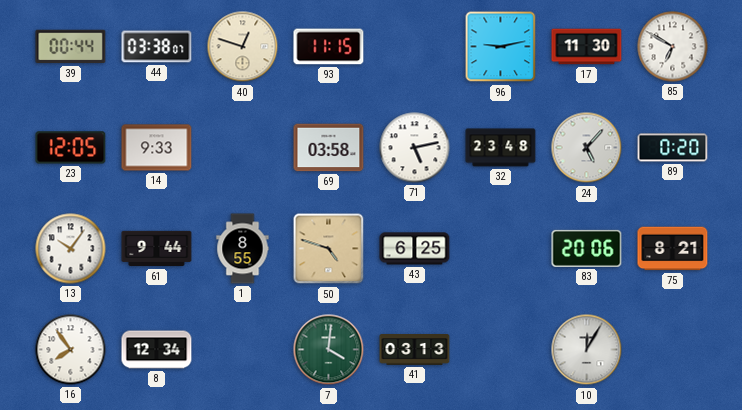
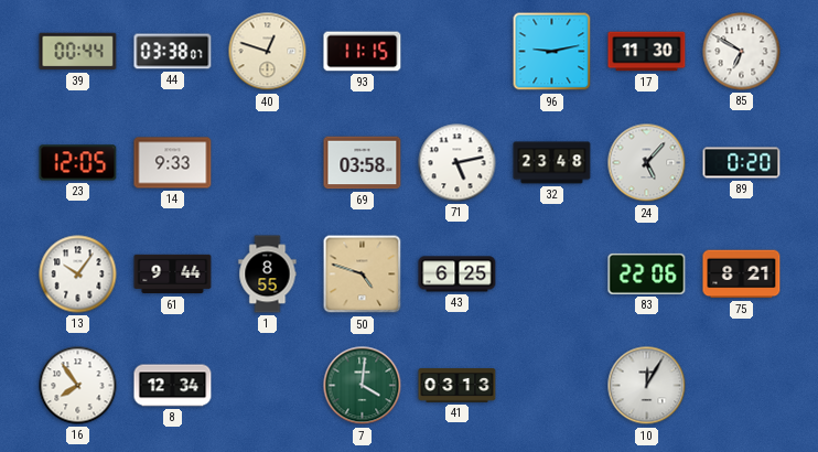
83: 20:06 -> 22:06 (647, 273)
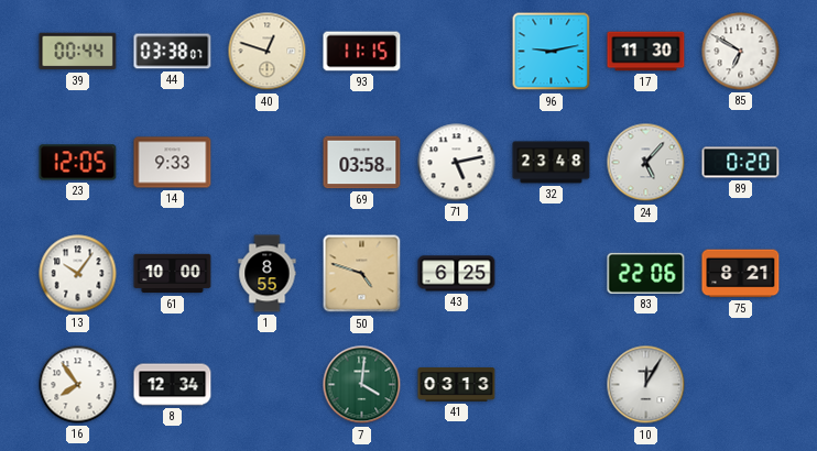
61: 9:44 -> 10:00 (173, 274)
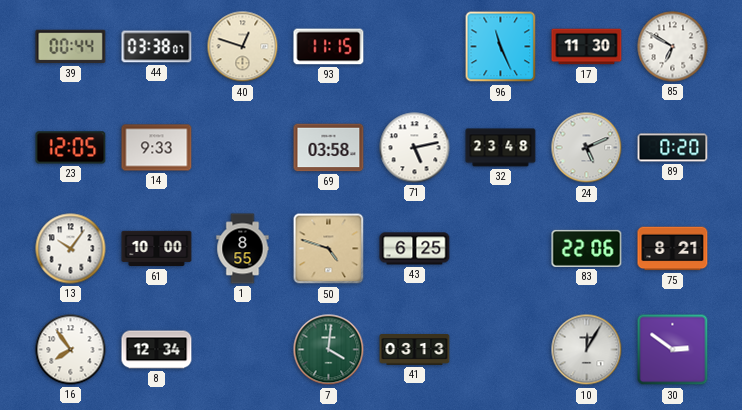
96: 9:13 -> 11:26 (501, 47)
24: 5:07 -> 5:11 (587, 148)
30: none -> 2:51 (673, 350)
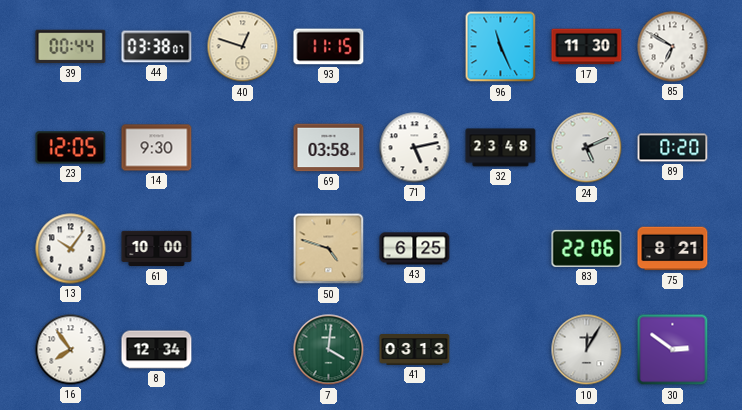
14: 9:33 -> 9:30 (157, 148)
1: 8:55 -> none (243, 249)
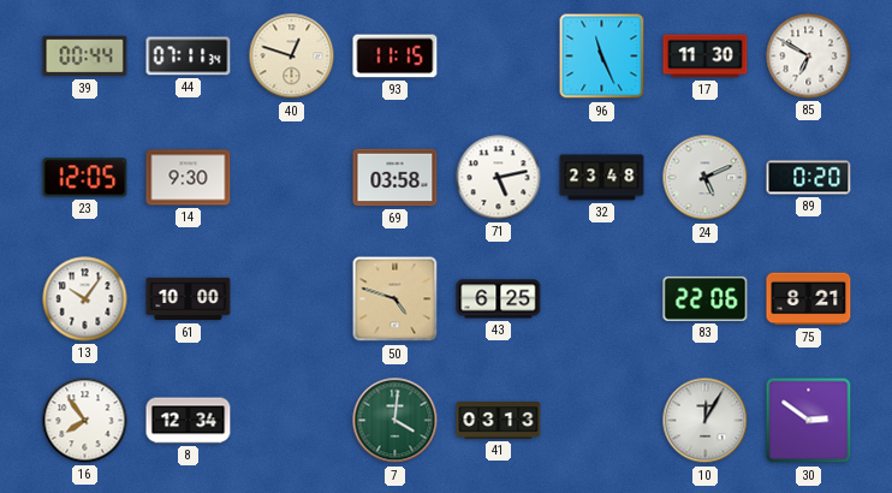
44: 03:38 -> 07:11 (189, 57)
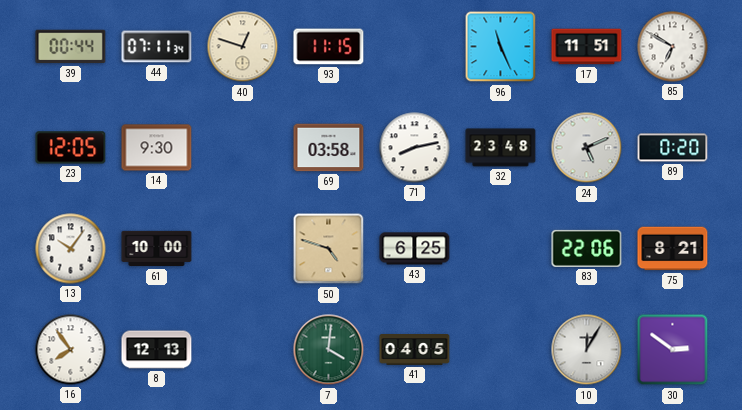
17: 11:30 -> 11:51 (587, 47)
71: 5:13 -> 8:13 (415, 148)
8: 12:34 -> 12:13 (157, 350)
41: 03:13 -> 04:05 (415, 350)
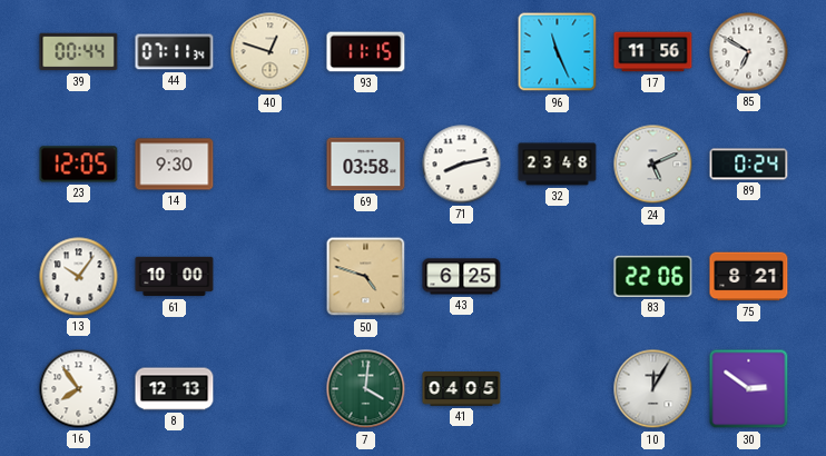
17: 11:51 -> 11:56 (653, 52)
89: 0:20 -> 0:24 (749, 165)
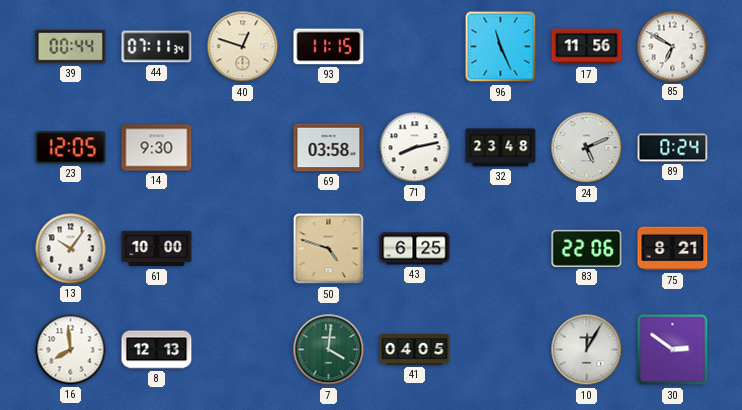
16: 7:54 -> 7:59 (71, 350)
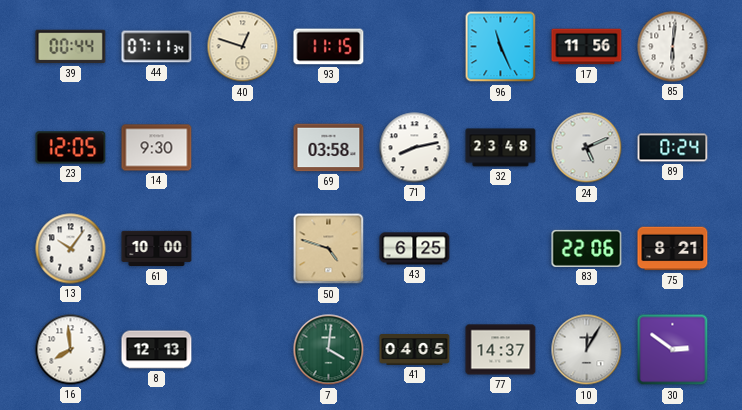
85: 6:50 -> 6:01 (673, 47)
77: none -> 14:37 (501, 350)
